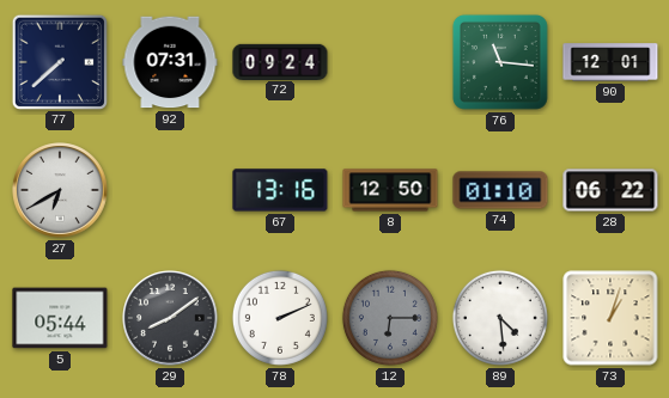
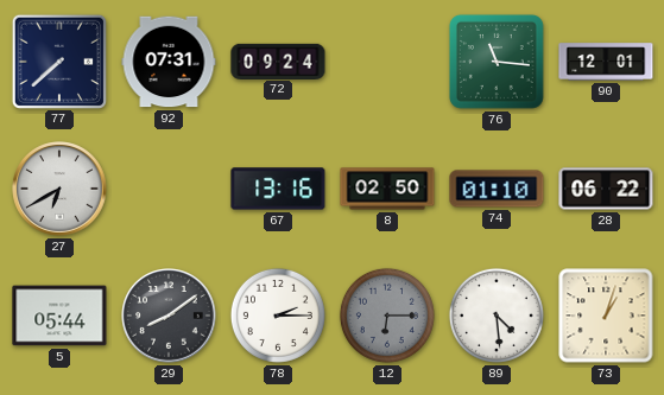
8: 12:50 -> 02:50 (387, 189)
78: 2:11 -> 2:15 (278, 316)
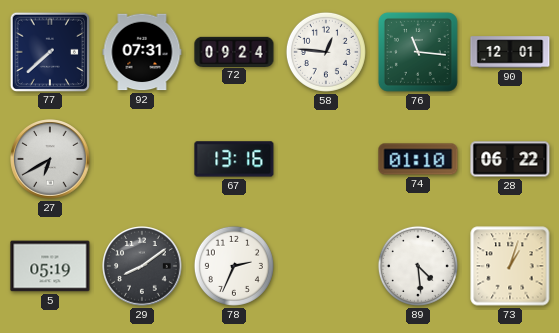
58: none -> 12:46 (326, 52)
8: 02:50 -> none (387, 189)
5: 05:44 -> 05:19 (50, 266)
78: 2:15 -> 2:34 (234, 266)
12: 6:15 -> none (387, 316)
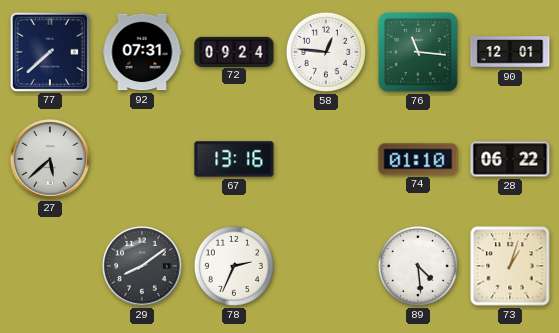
27: 6:40 -> 5:38 (50, 159)
5: 05:19 -> none (50, 266)
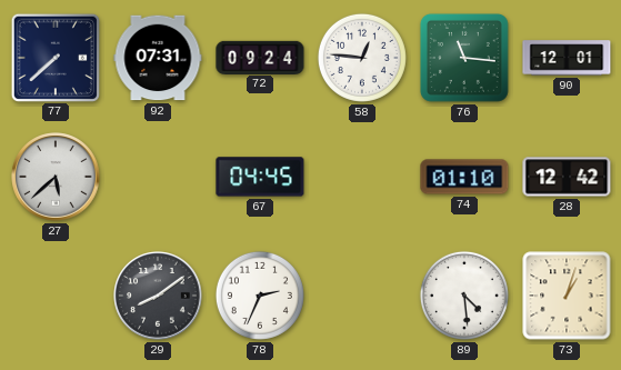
67: 13:16 -> 04:45 (260, 177)
28: 06:22 -> 12:42 (567, 177)
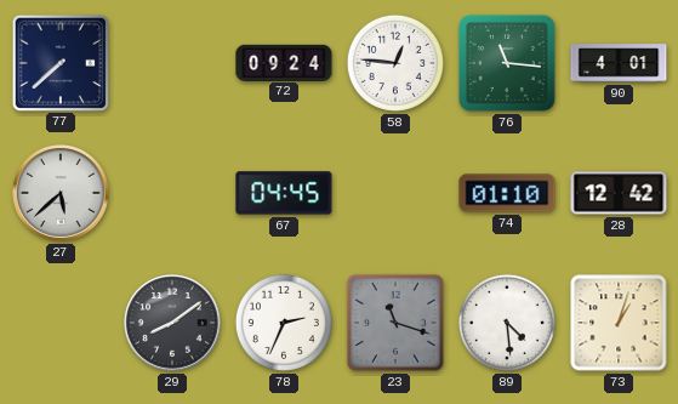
92: 07:31 -> none (158, 58)
90: 12:01 -> 4:01 (619, 63)
23: none -> 11:18 (395, 323)
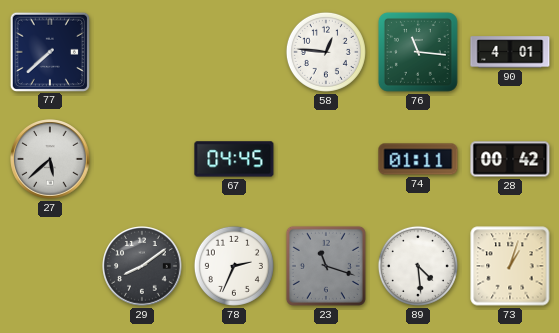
72: 09:24 -> none (284, 62)
74: 01:10 -> 01:11 (418, 159)
28: 12:42 -> 00:42 (510, 159)
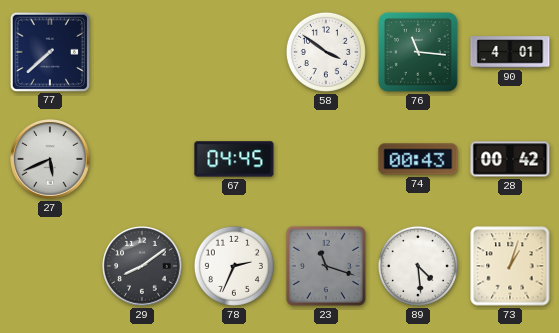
58: 12:46 -> 3:51 (326, 52)
27: 5:38 -> 5:41 (50, 159)
74: 01:11 -> 00:43 (418, 159)
